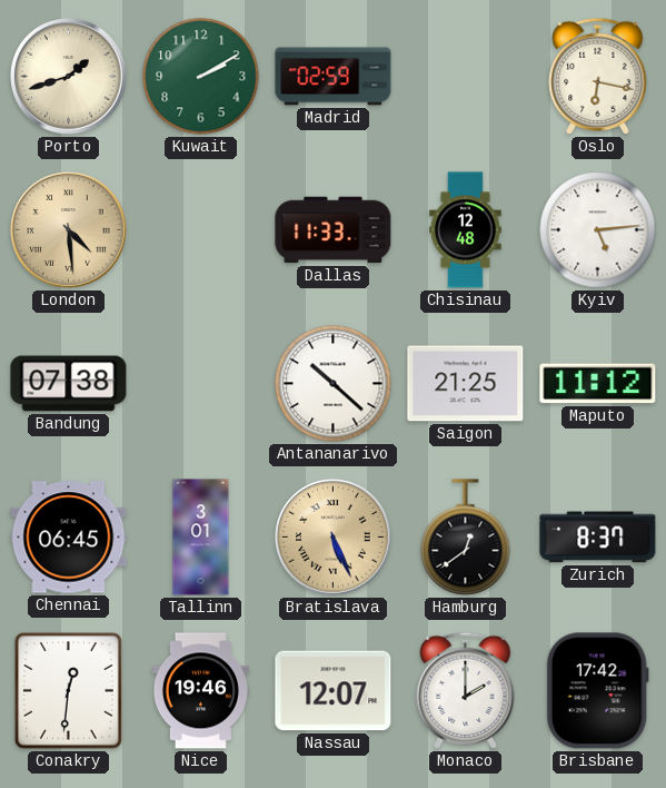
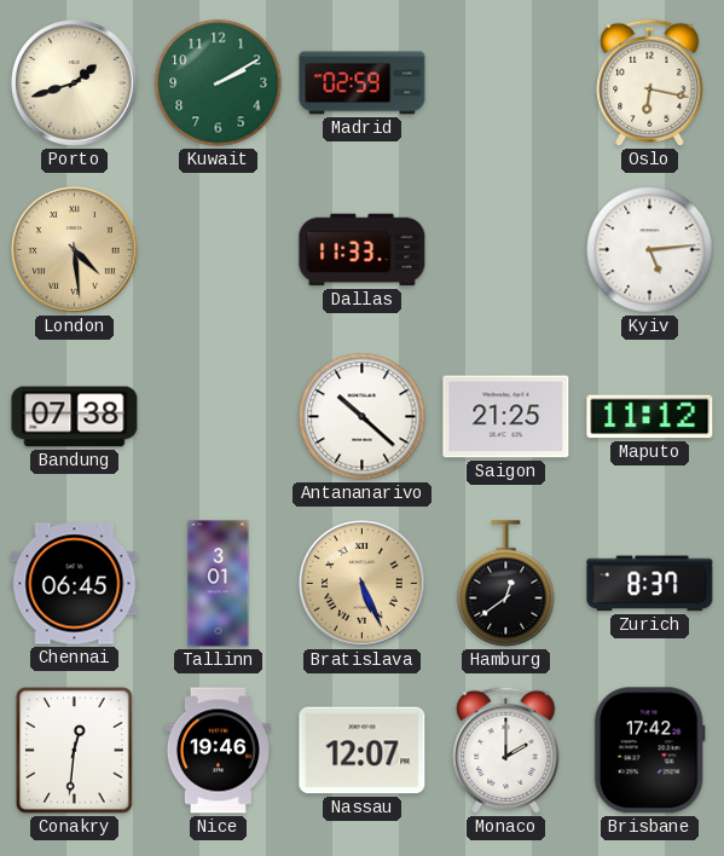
Chisinau: 12:48 -> none (466, 230)
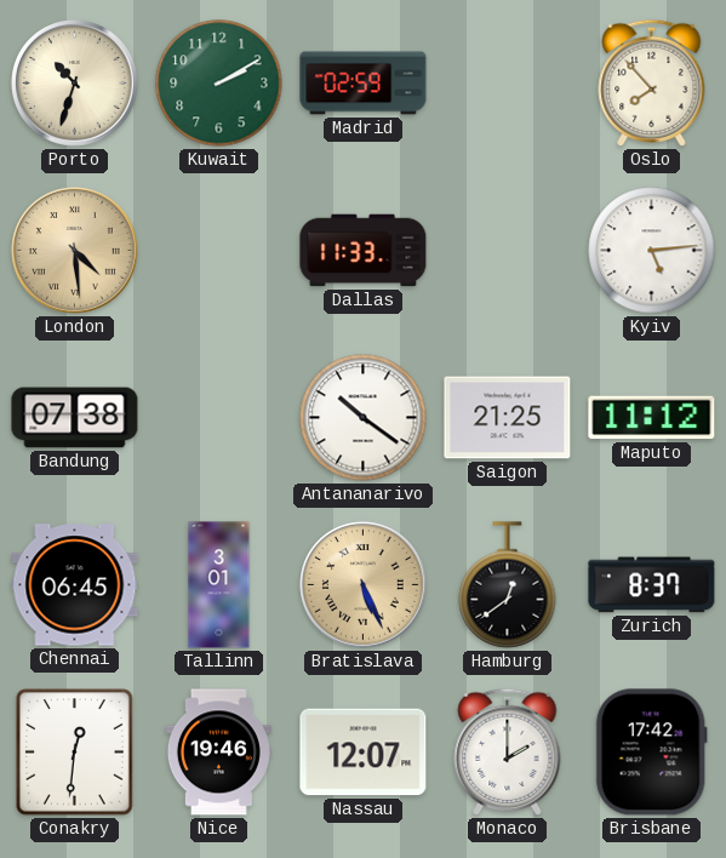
Porto: 1:42 -> 10:33 (75, 84)
Oslo: 6:17 -> 7:53 (652, 82)
Antananarivo: 10:22 -> 10:21 (364, 418)
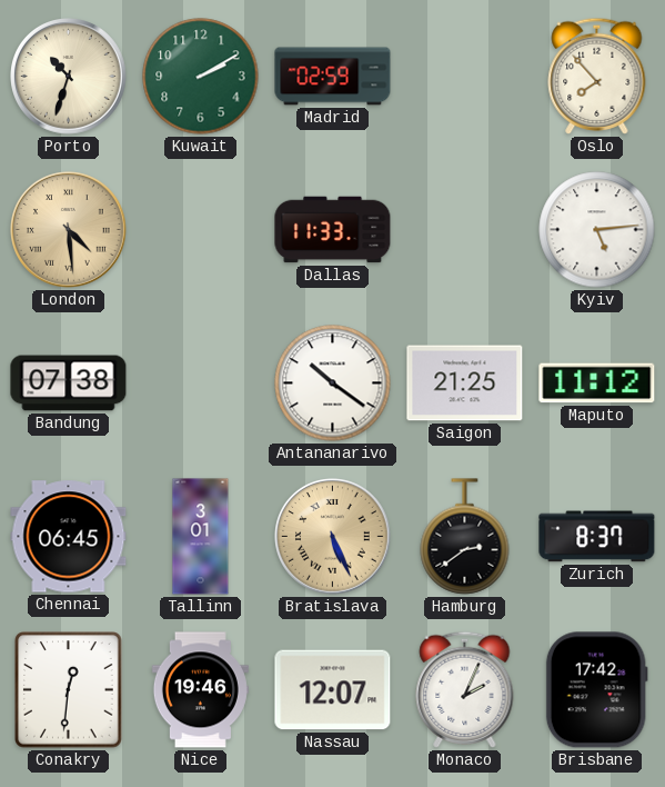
Hamburg: 12:39 -> 2:39 (465, 537)
Monaco: 2:00 -> 2:04 (465, 689)
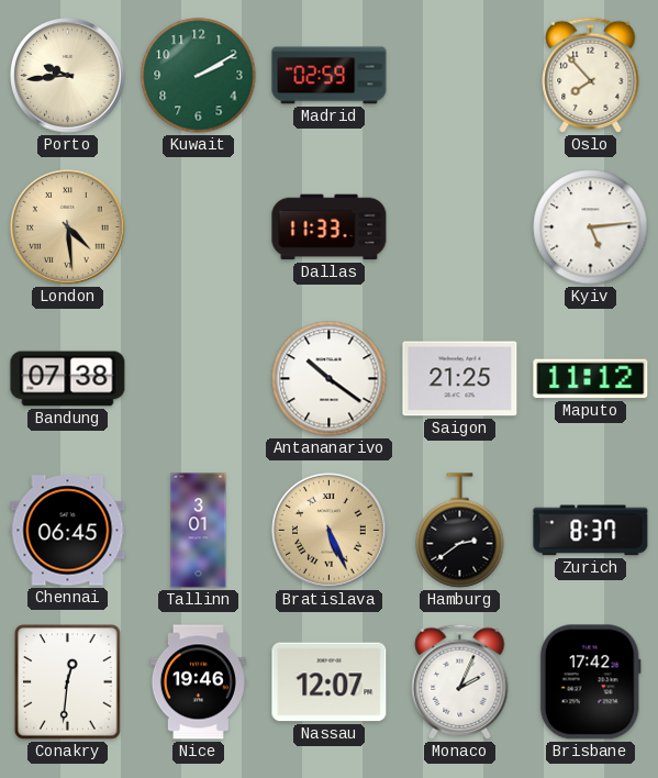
Porto: 10:33 -> 9:44 (68, 76)
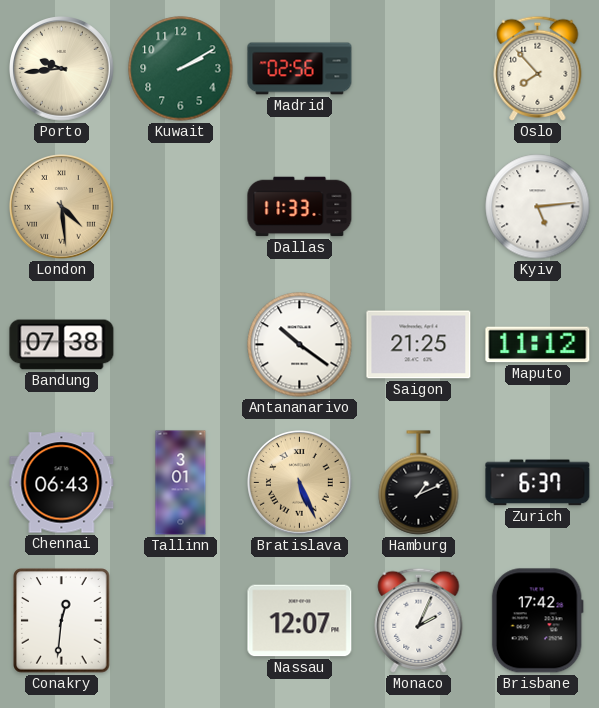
Madrid: 02:59 -> 02:56 (300, 69)
Chennai: 06:45 -> 06:43 (62, 483)
Hamburg: 2:39 -> 1:11 (419, 483)
Zurich: 8:37 -> 6:37 (538, 483)
Nice: 19:46 -> none (198, 682)
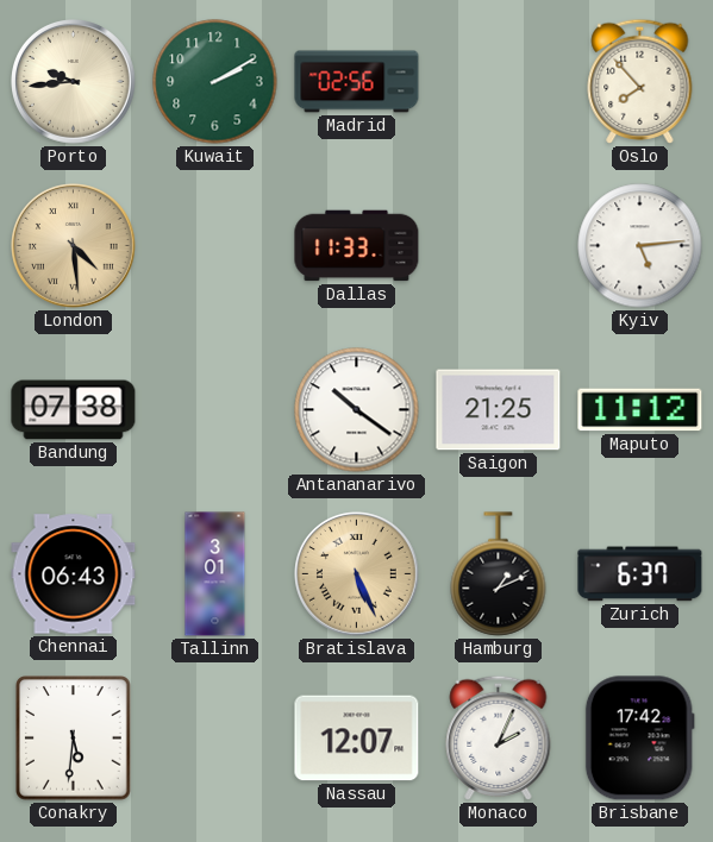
Conakry: 12:31 -> 5:31 (74, 739)
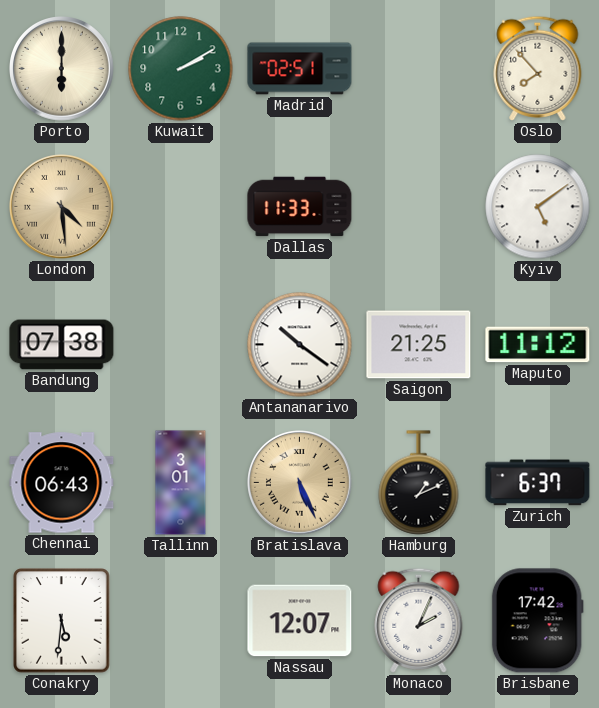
Porto: 9:44 -> 6:00 (62, 69)
Madrid: 02:56 -> 02:51 (300, 69)
Kyiv: 5:14 -> 5:09 (538, 207)
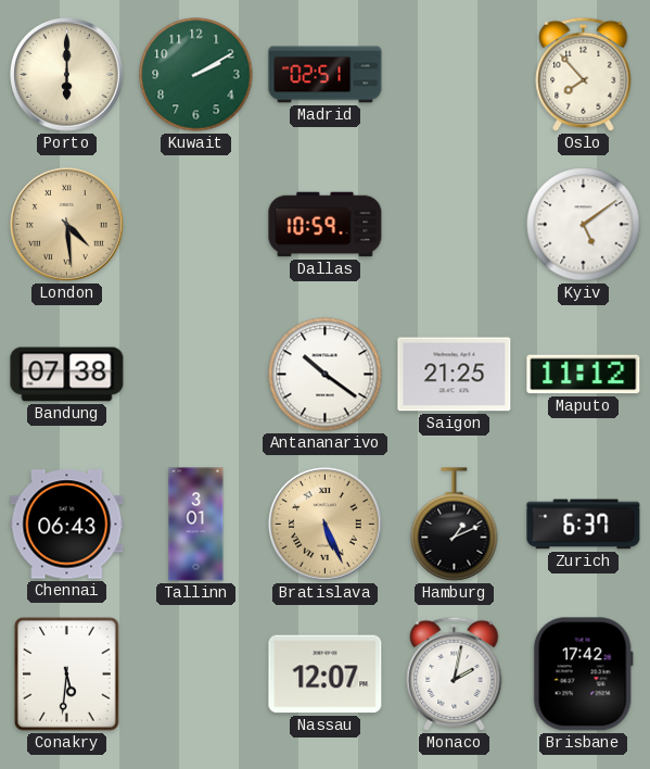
Dallas: 11:33 -> 10:59 (326, 225)
Monaco: 2:04 -> 2:02 (455, 673)
